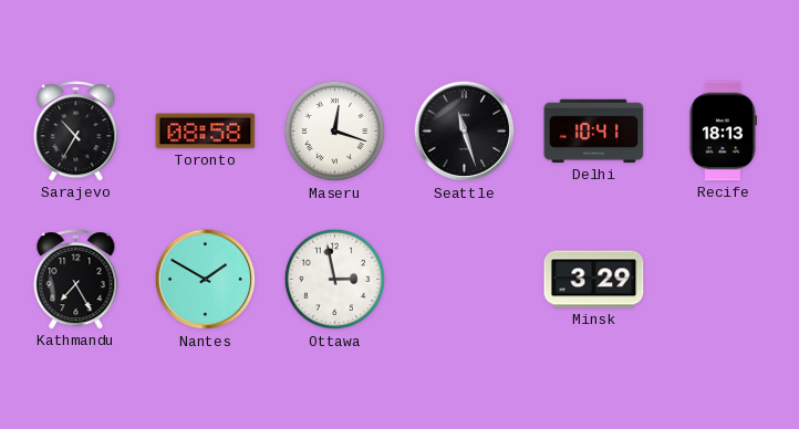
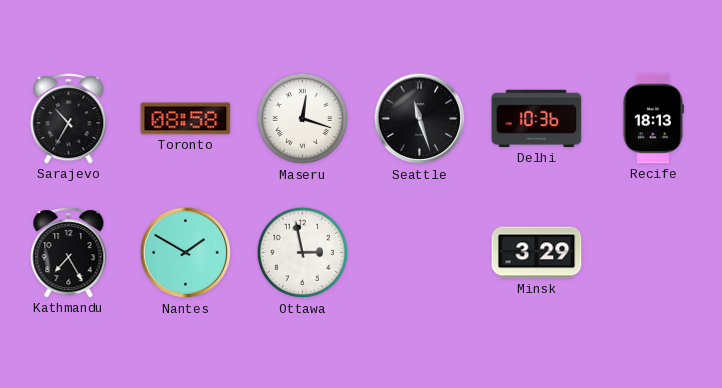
Delhi: 10:41 -> 10:36 (537, 119)
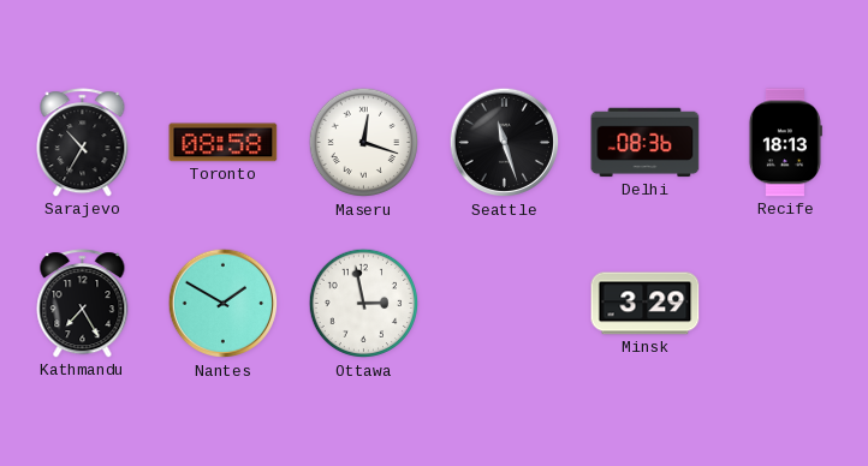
Delhi: 10:36 -> 08:36 (646, 143)
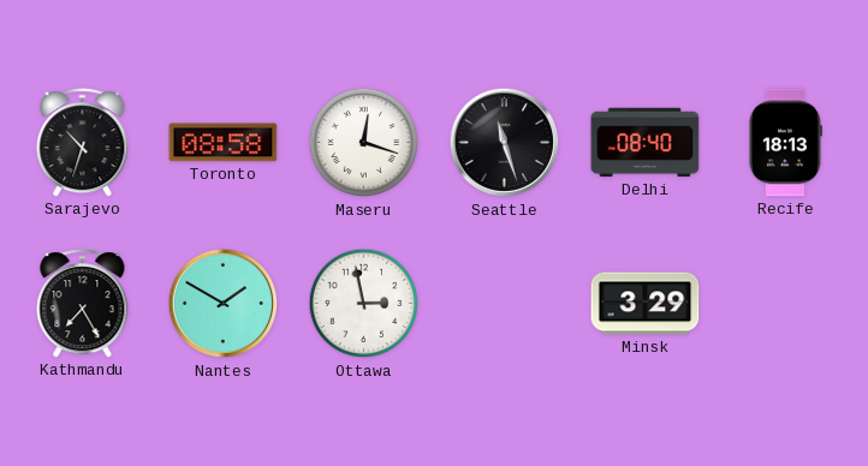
Sarajevo: 10:35 -> 10:33 (83, 143)
Delhi: 08:36 -> 08:40 (646, 143)
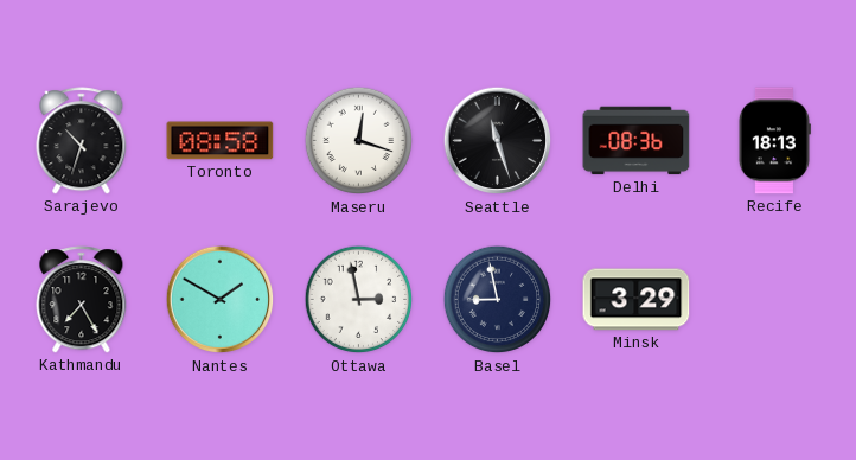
Delhi: 08:40 -> 08:36 (637, 141)
Basel: none -> 8:58 (498, 300)
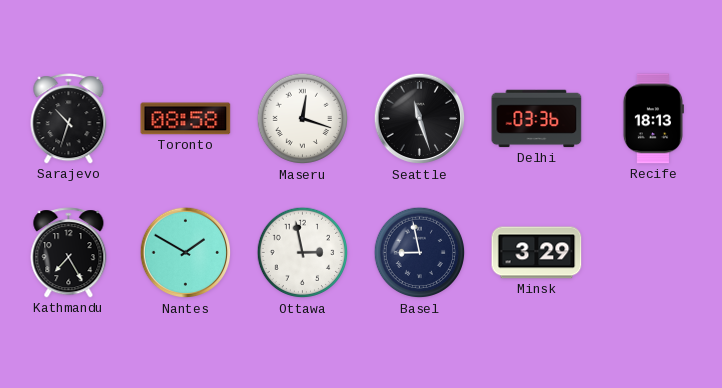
Delhi: 08:36 -> 03:36 (537, 119)
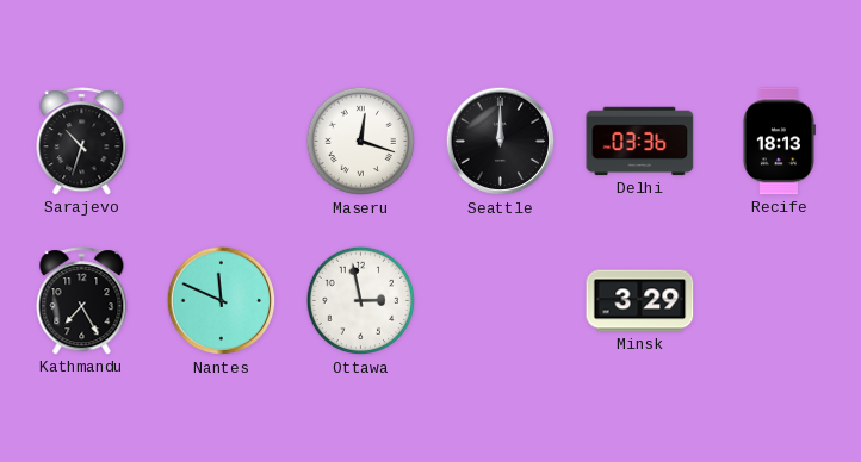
Toronto: 08:58 -> none (186, 119)
Seattle: 11:27 -> 12:00 (501, 142)
Nantes: 1:50 -> 11:49 (222, 301)
Basel: 8:58 -> none (420, 253)
